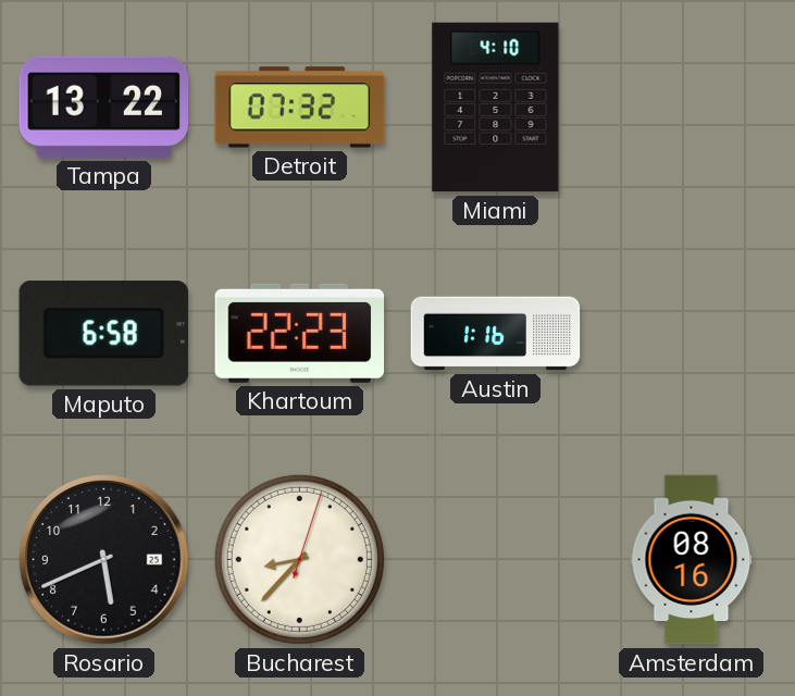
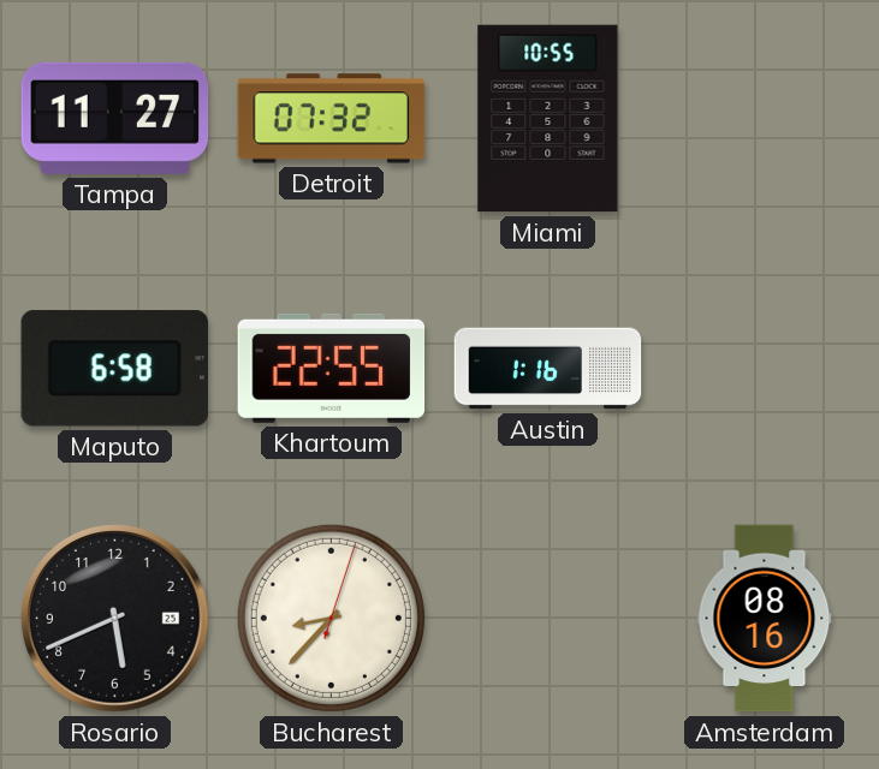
Tampa: 13:22 -> 11:27 (115, 118)
Miami: 4:10 -> 10:55 (548, 119)
Khartoum: 22:23 -> 22:55 (332, 368)
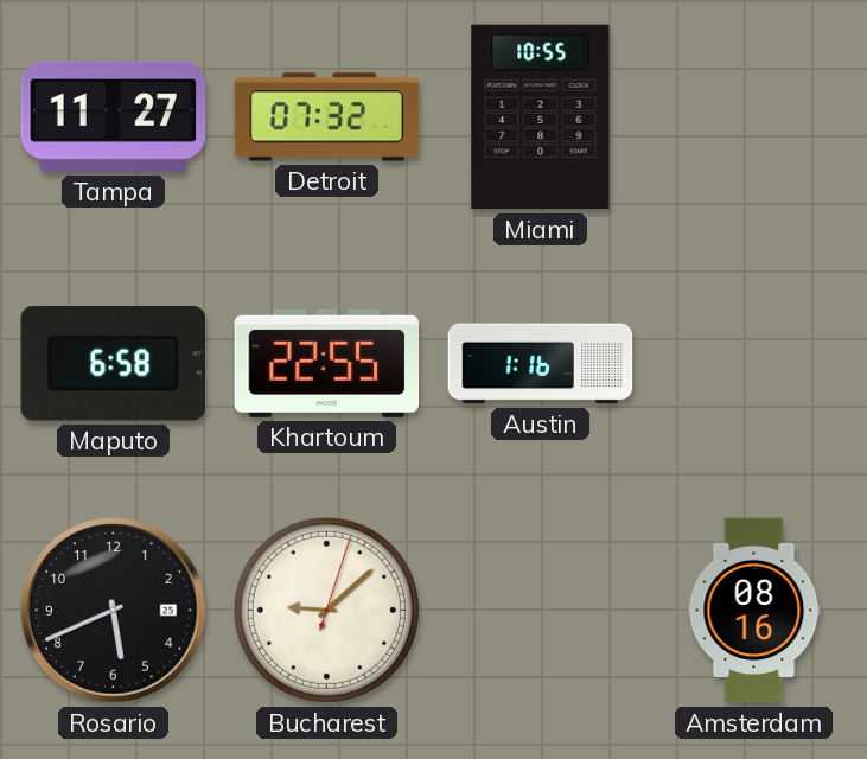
Bucharest: 8:37 -> 9:08 (326, 610)
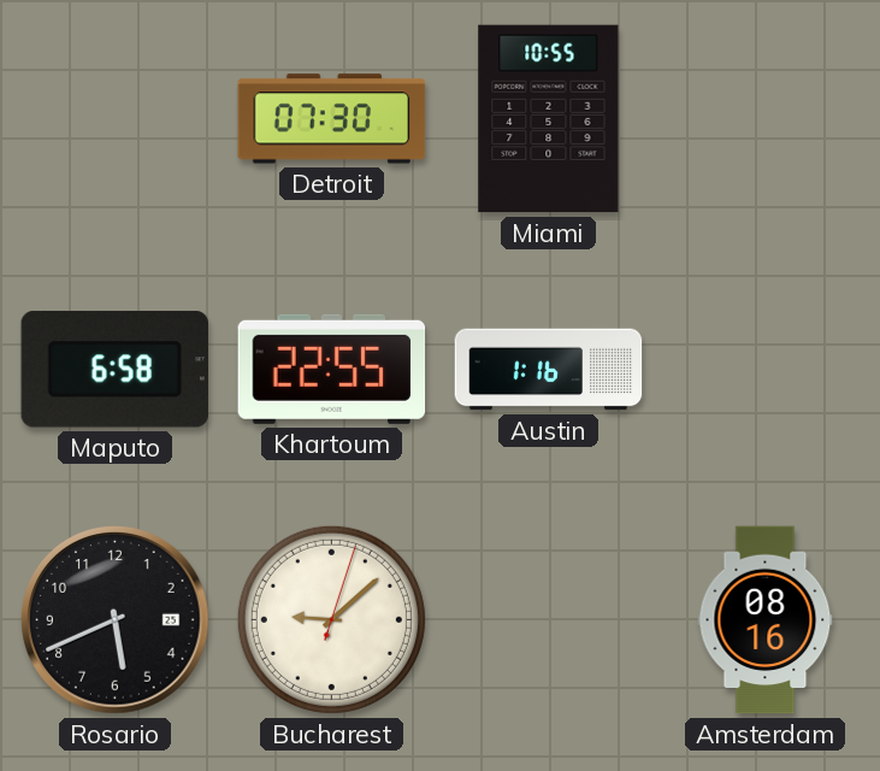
Tampa: 11:27 -> none (114, 116)
Detroit: 07:32 -> 07:30 (332, 119)
